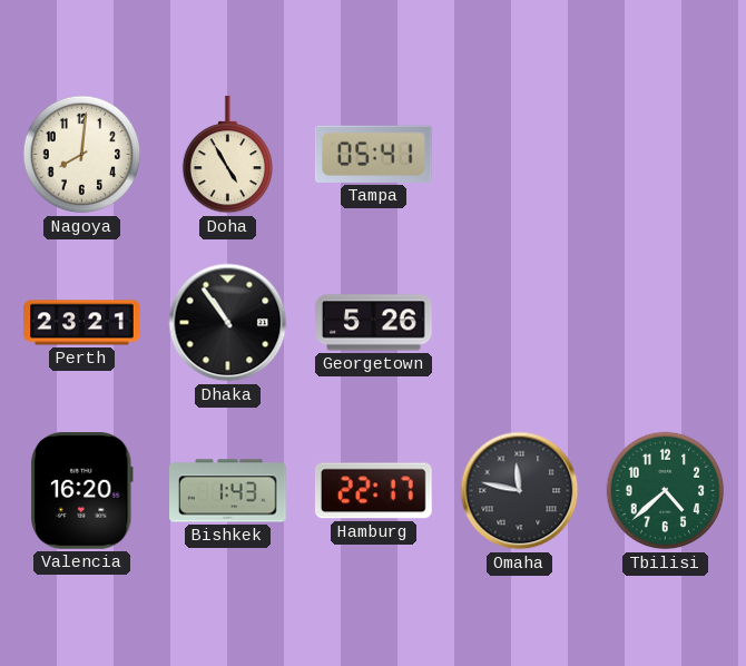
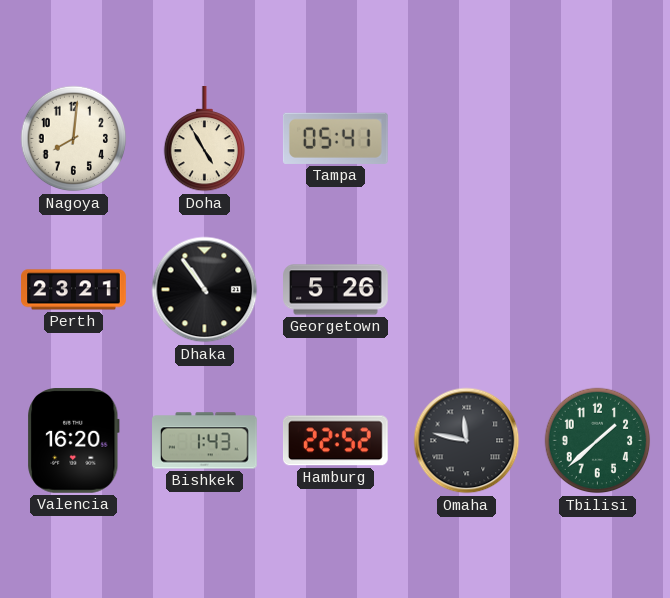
Hamburg: 22:17 -> 22:52 (335, 441)
Tbilisi: 4:38 -> 1:38 (598, 441)
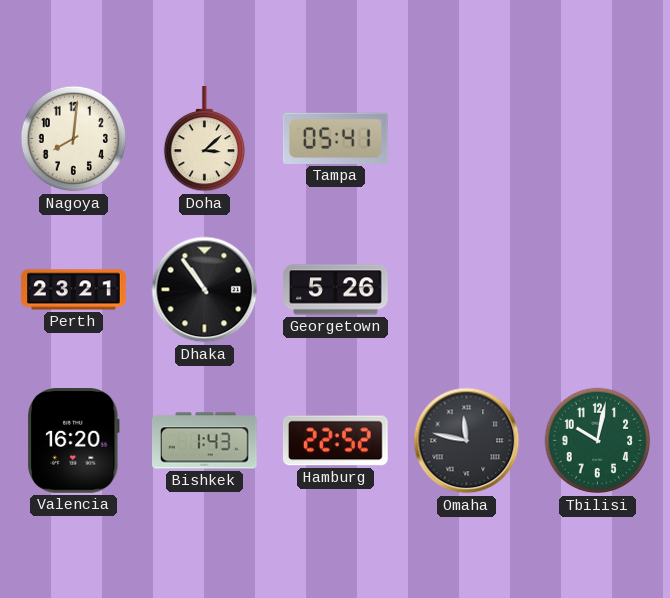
Doha: 4:55 -> 3:08 (204, 140)
Tbilisi: 1:38 -> 10:02 (598, 441)
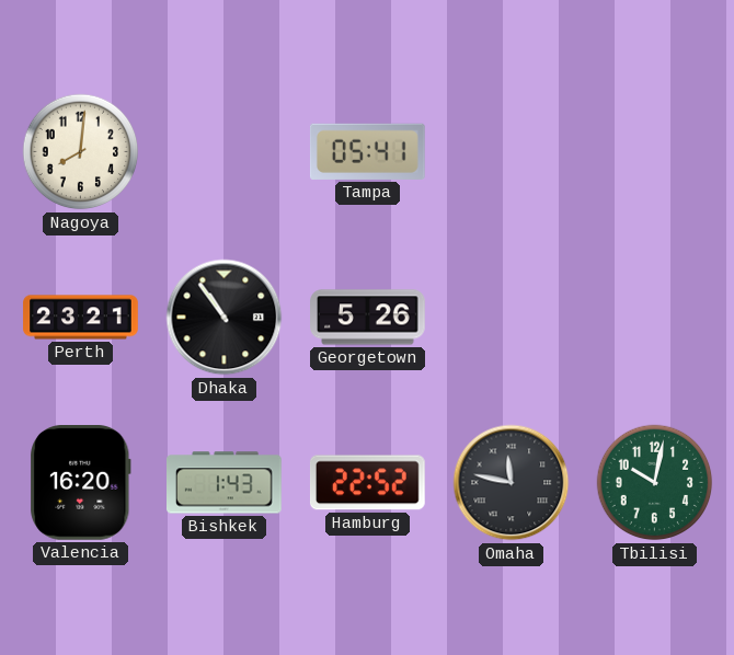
Doha: 3:08 -> none (204, 140)
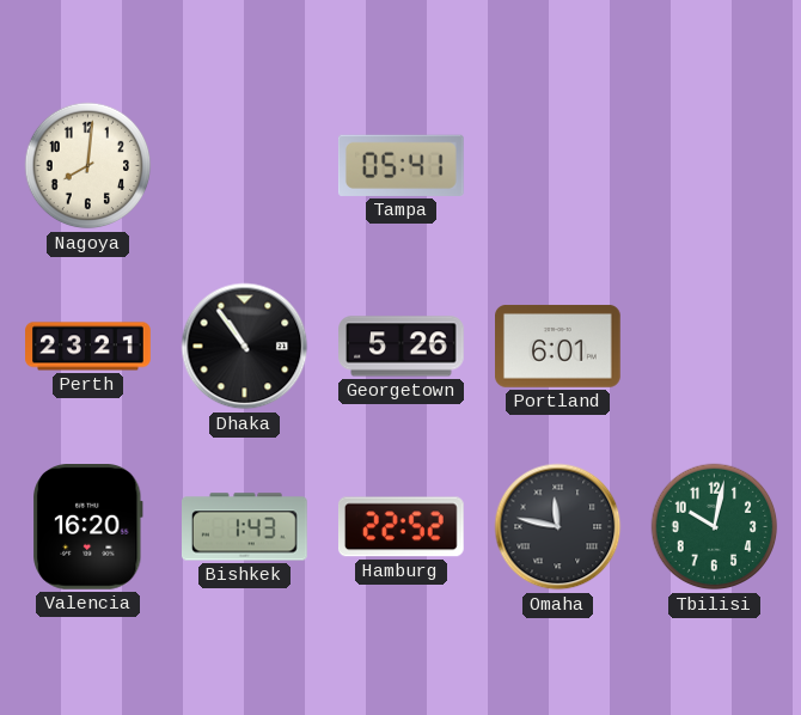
Portland: none -> 6:01 (558, 347)
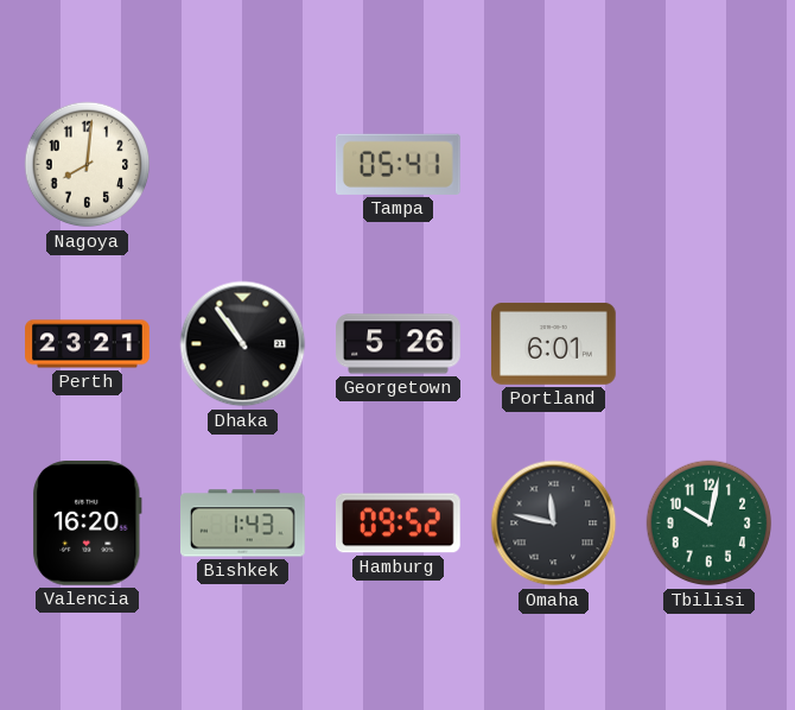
Hamburg: 22:52 -> 09:52 (397, 524)
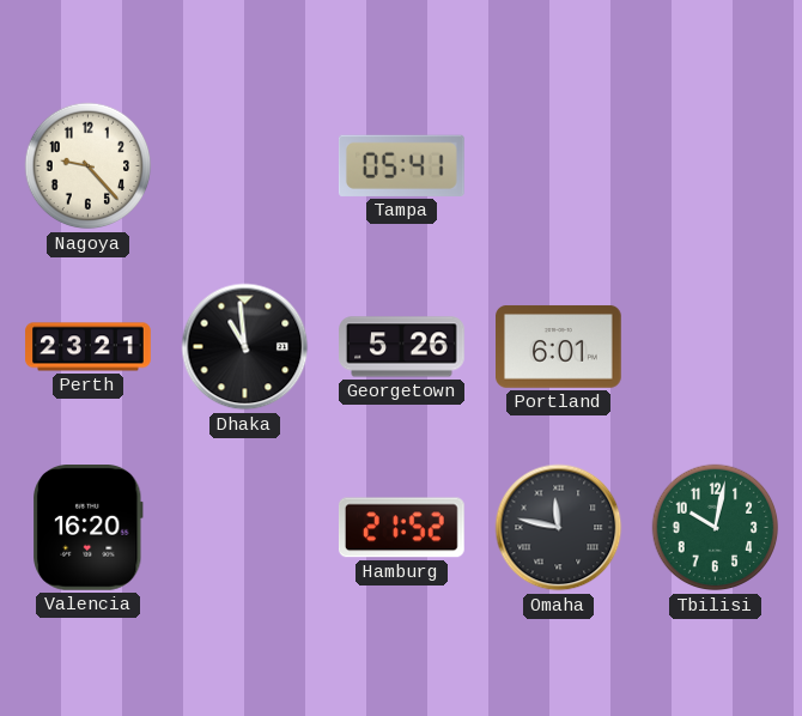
Nagoya: 8:01 -> 9:23 (89, 166)
Dhaka: 10:54 -> 10:59 (245, 347)
Bishkek: 1:43 -> none (243, 524)
Hamburg: 09:52 -> 21:52 (401, 528)
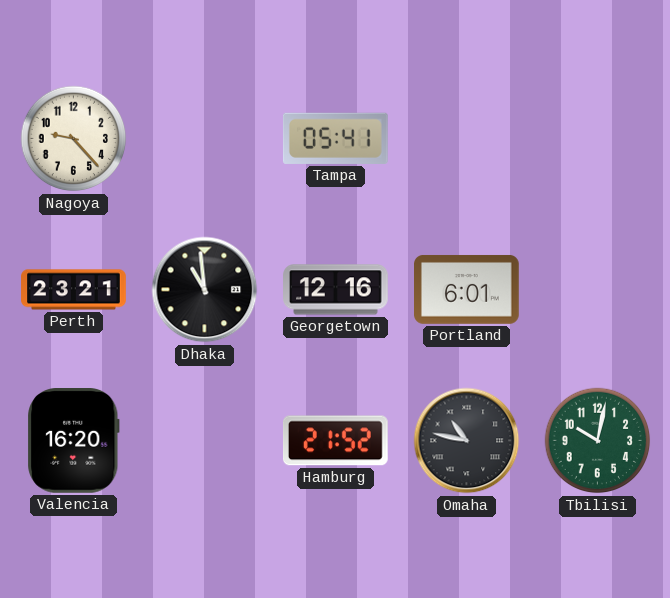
Georgetown: 5:26 -> 12:16 (336, 290)
Omaha: 11:47 -> 10:47 (467, 441)
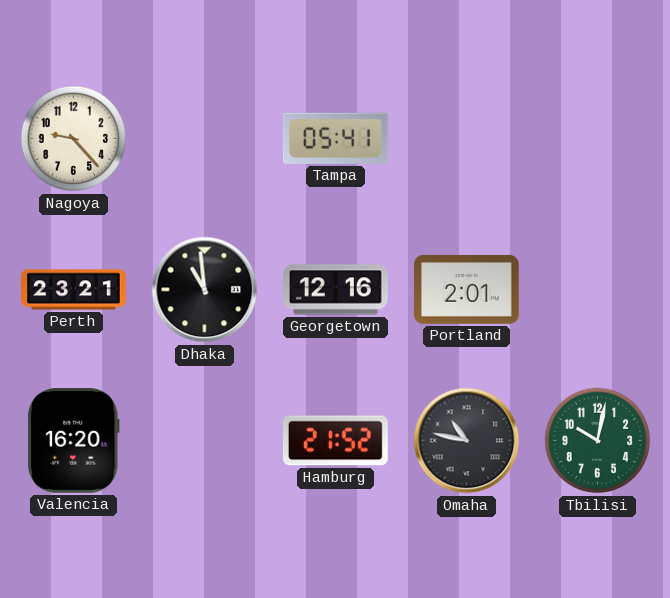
Portland: 6:01 -> 2:01 (467, 290)
